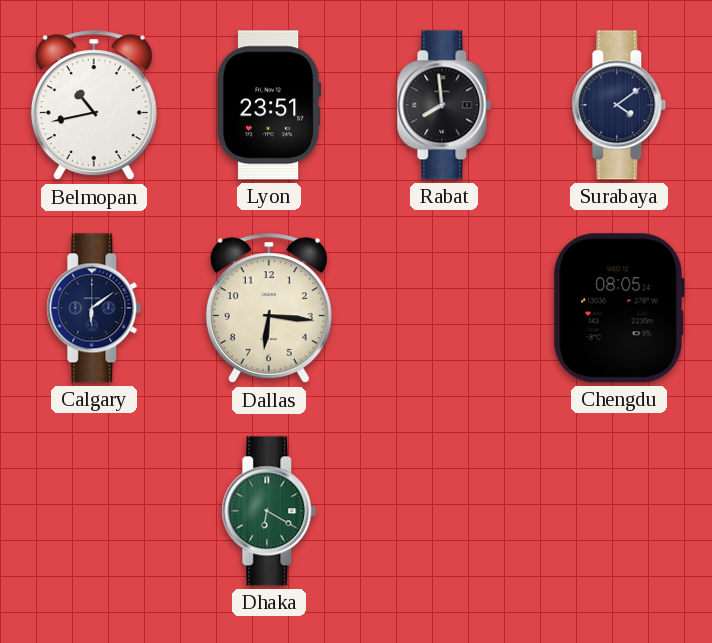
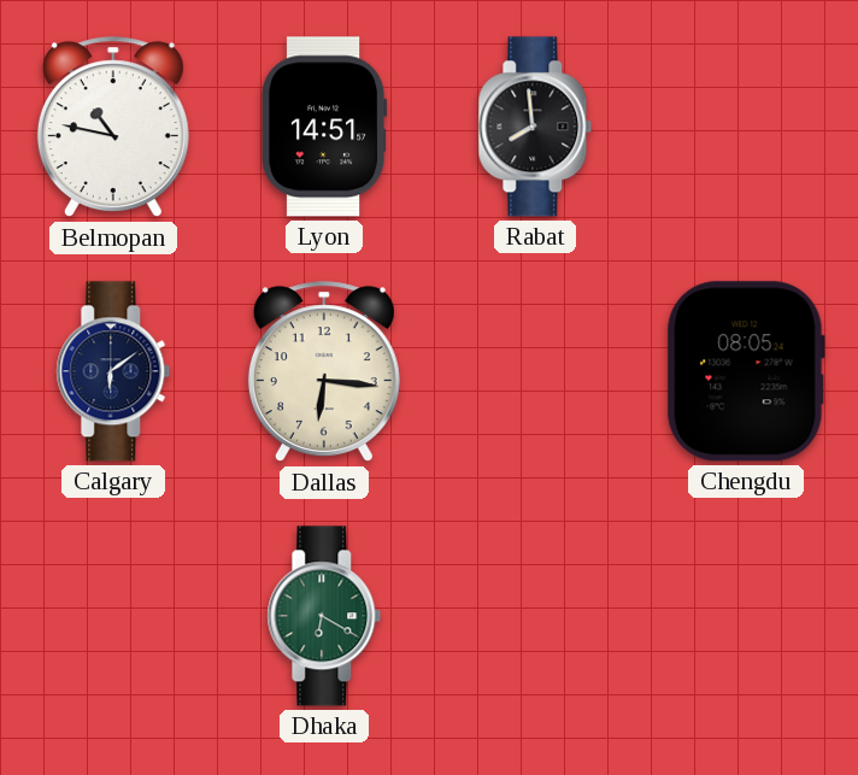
Belmopan: 10:43 -> 10:47 (113, 128)
Lyon: 23:51 -> 14:51 (324, 127)
Surabaya: 4:09 -> none (619, 105)
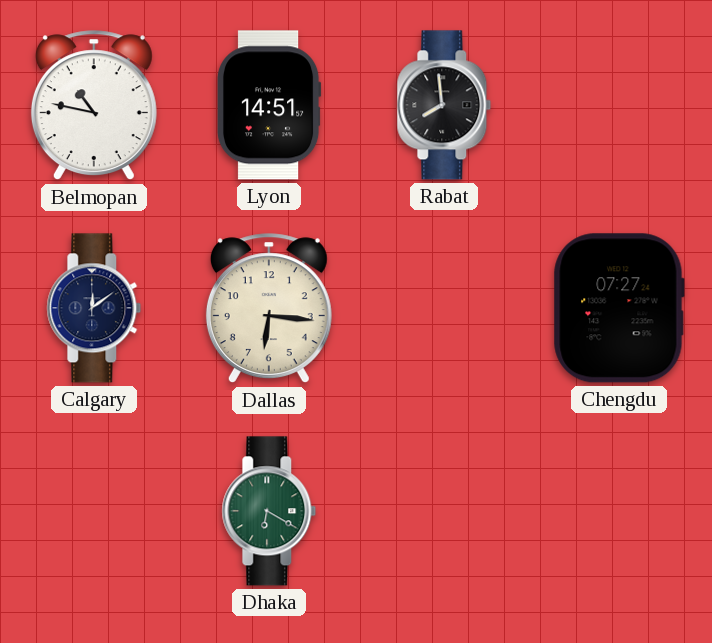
Calgary: 6:09 -> 12:09 (94, 308)
Chengdu: 08:05 -> 07:27 (619, 308)
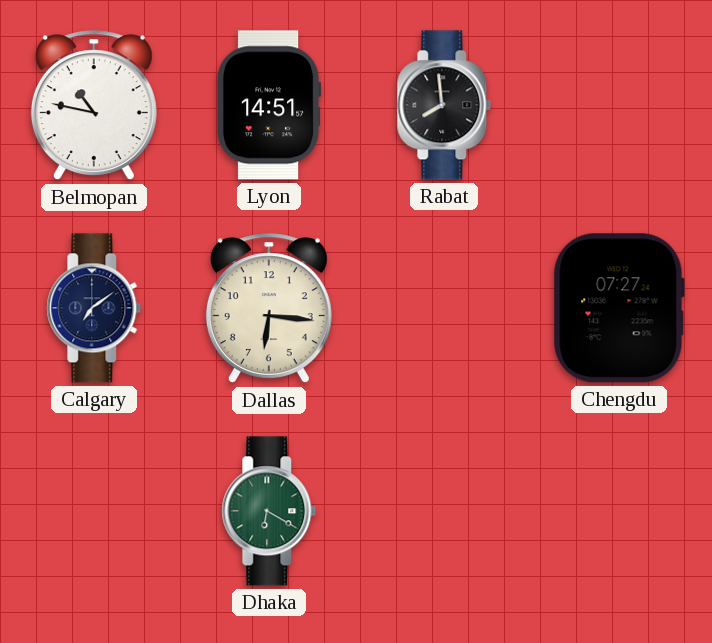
Calgary: 12:09 -> 7:09 (94, 308)
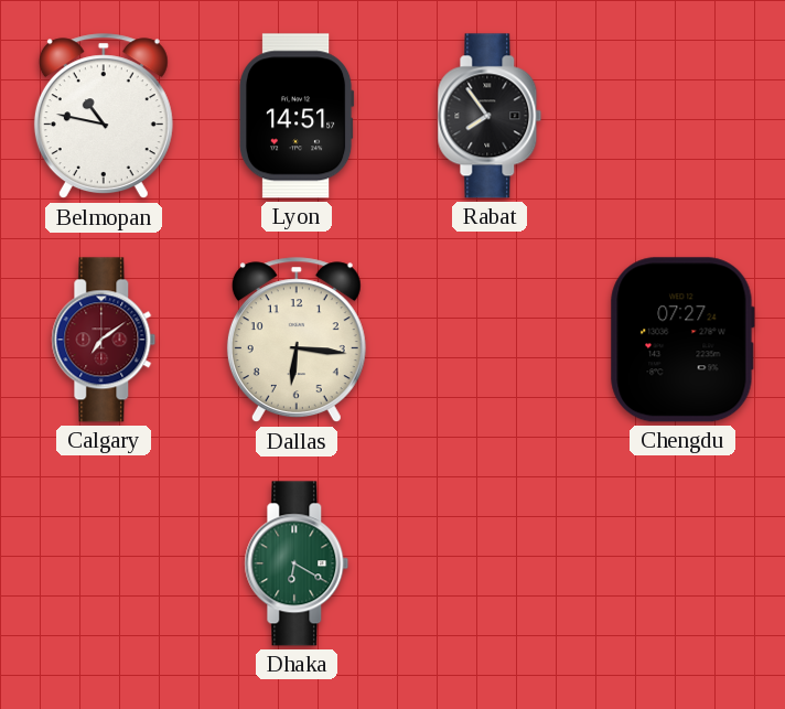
Rabat: 7:59 -> 7:54 (490, 116)
Calgary dial: navy -> burgundy (104, 340)
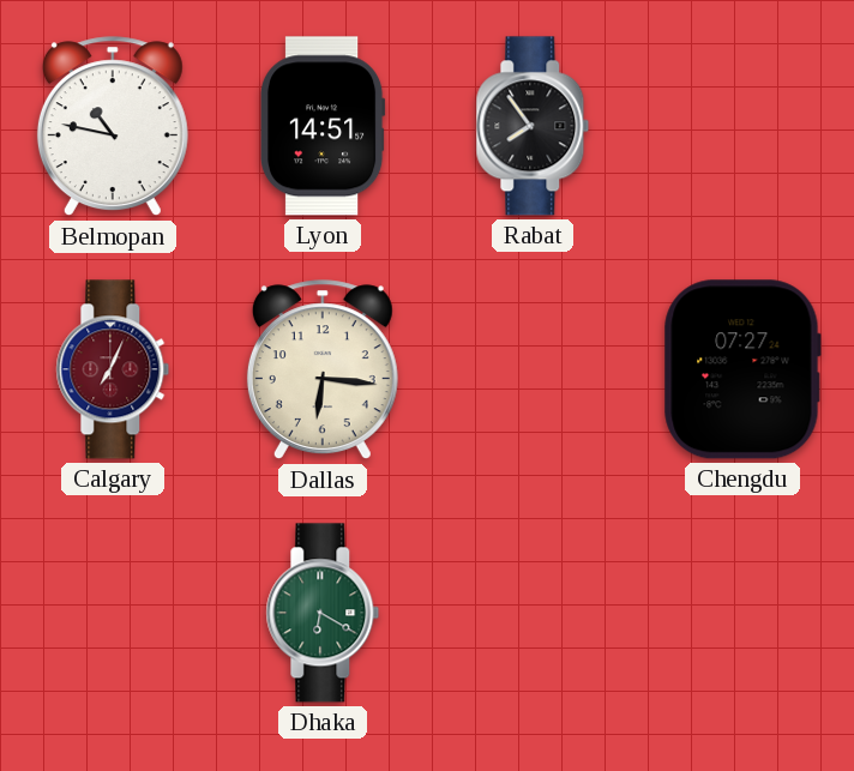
Calgary: 7:09 -> 7:04 (113, 369)
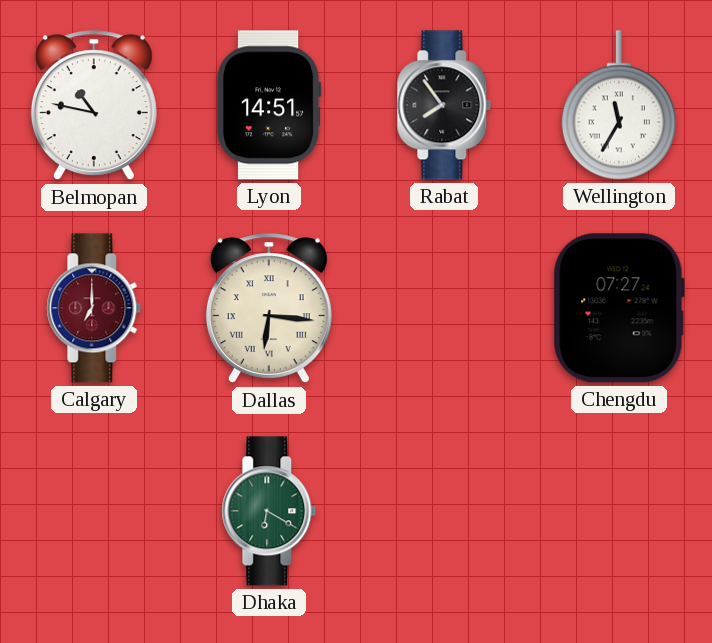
Wellington: none -> 11:35 (619, 105)
Calgary: 7:04 -> 7:00 (94, 308)
Dallas numerals: Arabic -> Roman (269, 309)
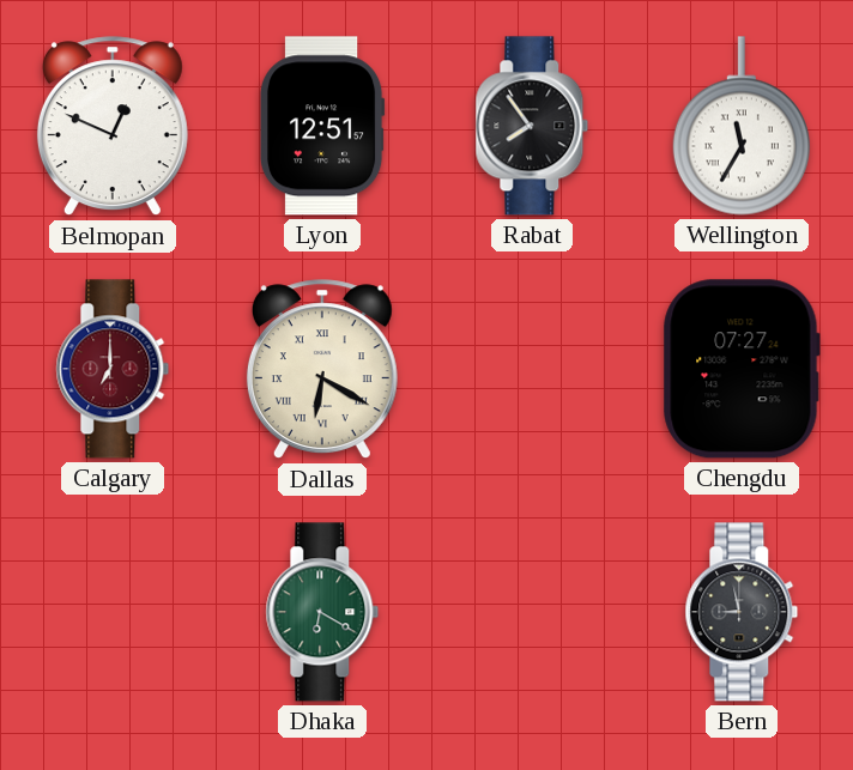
Belmopan: 10:47 -> 12:49 (113, 127)
Lyon: 14:51 -> 12:51 (322, 126)
Dallas: 6:16 -> 6:20 (322, 370)
Bern: none -> 8:58 (742, 612)
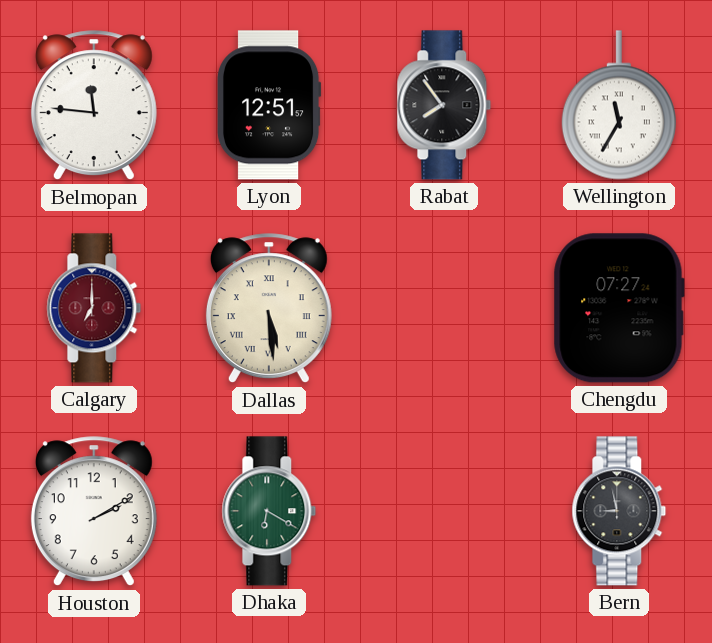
Belmopan: 12:49 -> 11:46 (94, 106)
Dallas: 6:20 -> 5:29 (269, 309)
Houston: none -> 2:10 (94, 512)
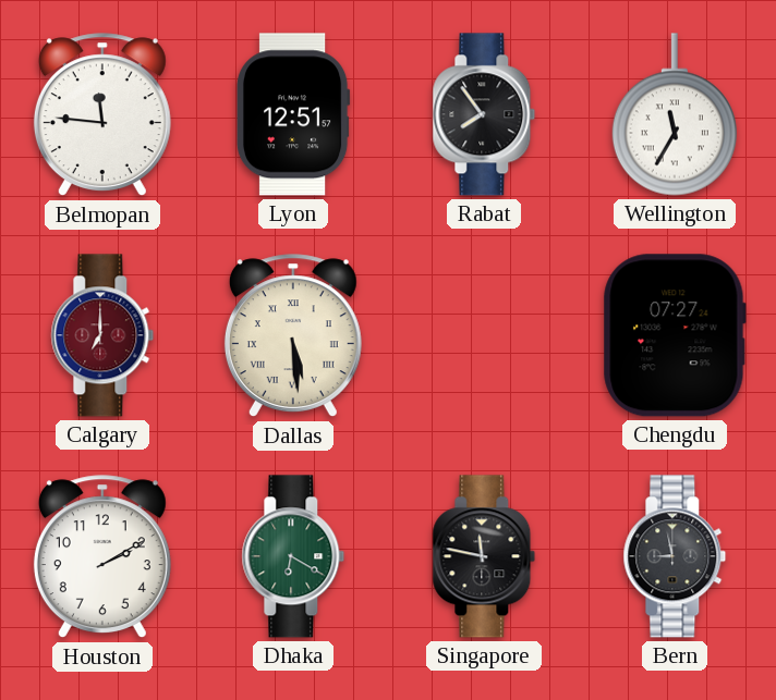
Singapore: none -> 11:47 (484, 556)
